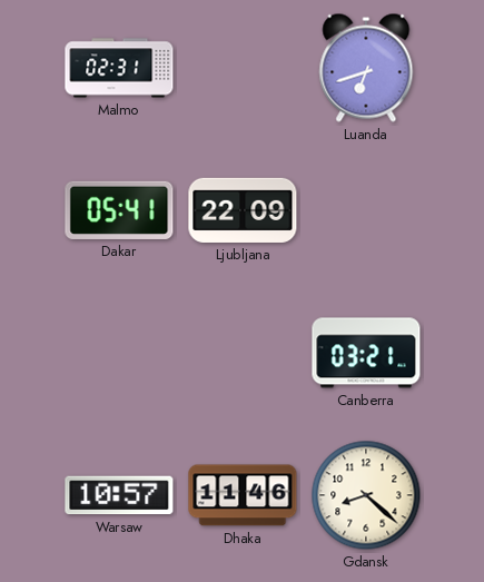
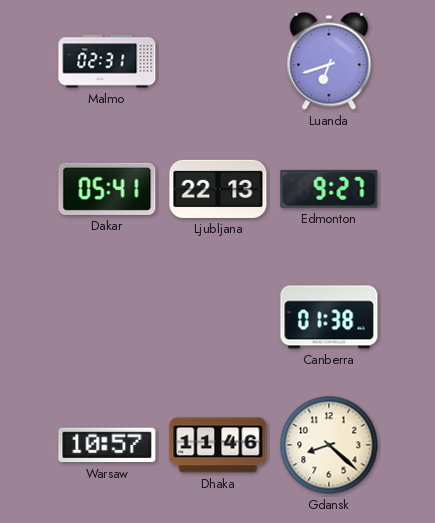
Ljubljana: 22:09 -> 22:13 (218, 189)
Edmonton: none -> 9:27 (329, 189)
Canberra: 03:21 -> 01:38 (329, 317)
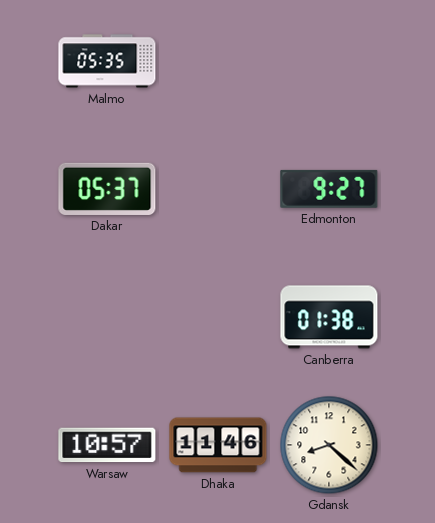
Malmo: 02:31 -> 05:35 (107, 61)
Luanda: 6:42 -> none (329, 61)
Dakar: 05:41 -> 05:37 (107, 189)
Ljubljana: 22:13 -> none (218, 189)
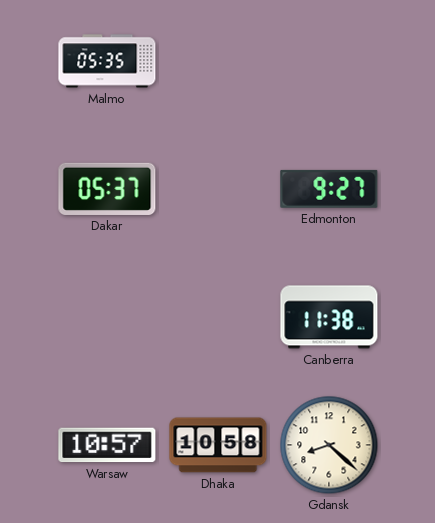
Canberra: 01:38 -> 11:38 (329, 317)
Dhaka: 11:46 -> 10:58 (218, 445)
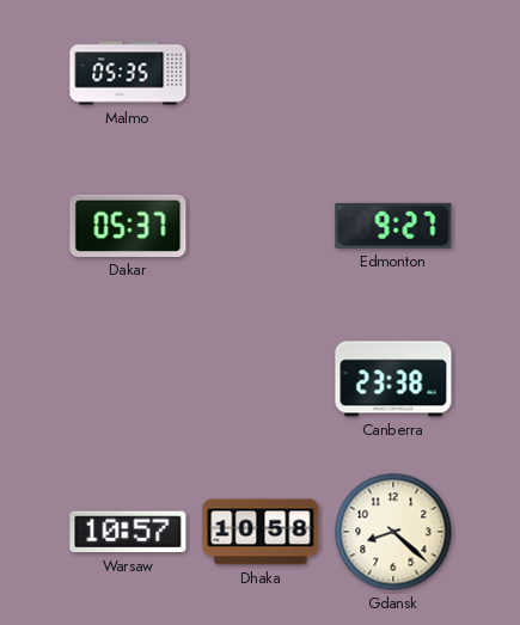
Canberra: 11:38 -> 23:38 (393, 379)
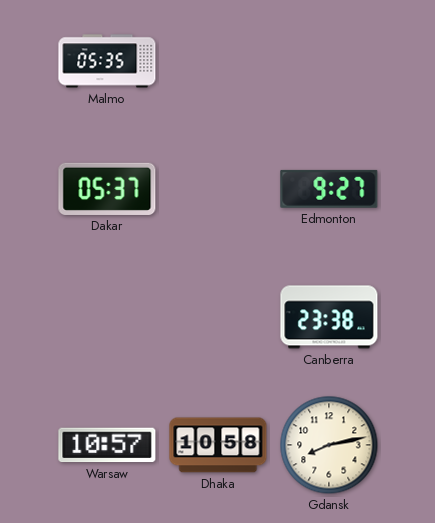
Gdansk: 8:22 -> 8:13 (329, 445)
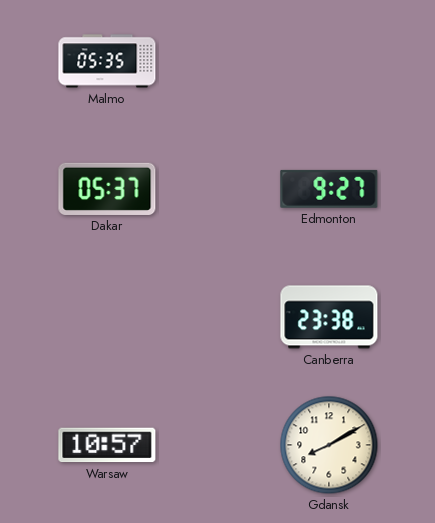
Dhaka: 10:58 -> none (218, 445)
Gdansk: 8:13 -> 8:10 (329, 445)
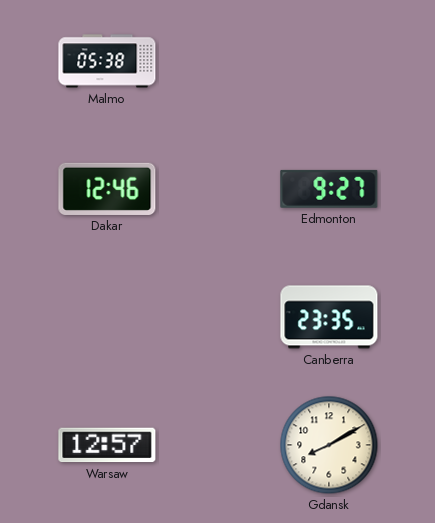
Malmo: 05:35 -> 05:38 (107, 61)
Dakar: 05:37 -> 12:46 (107, 189)
Canberra: 23:38 -> 23:35 (329, 317)
Warsaw: 10:57 -> 12:57 (107, 445)
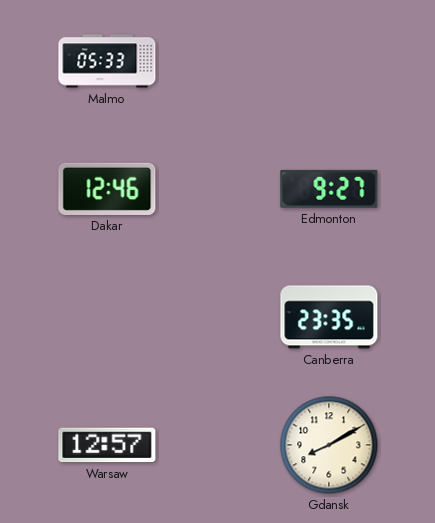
Malmo: 05:38 -> 05:33 (107, 61)
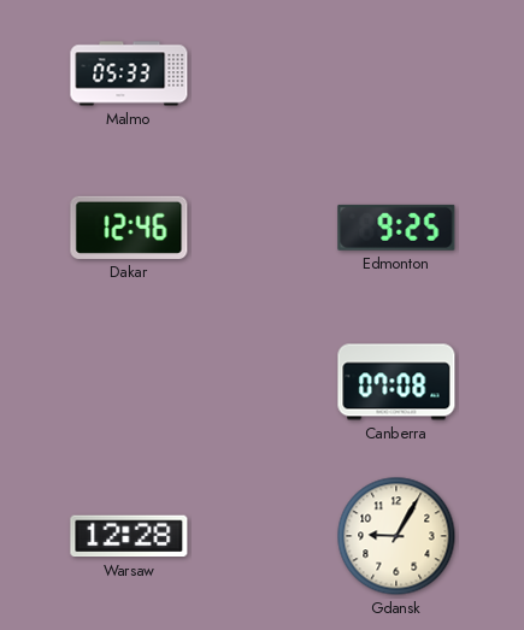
Edmonton: 9:27 -> 9:25 (396, 228)
Canberra: 23:35 -> 07:08 (396, 382)
Warsaw: 12:57 -> 12:28 (129, 536)
Gdansk: 8:10 -> 9:05 (396, 536)
